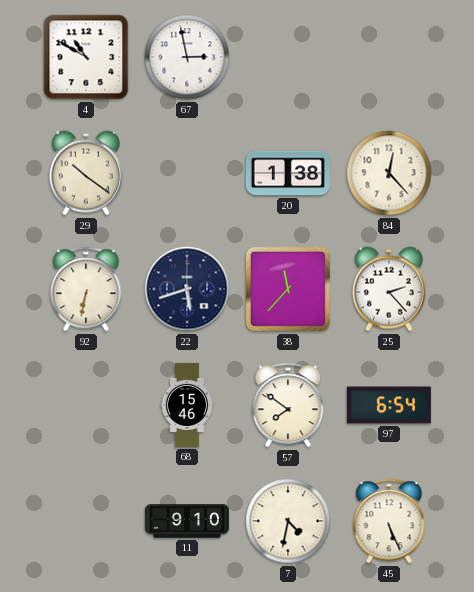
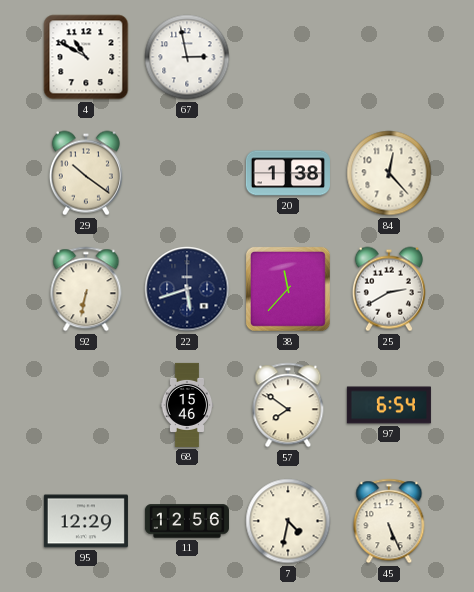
25: 2:23 -> 2:40 (389, 289)
95: none -> 12:29 (86, 521)
11: 9:10 -> 12:56 (187, 521)
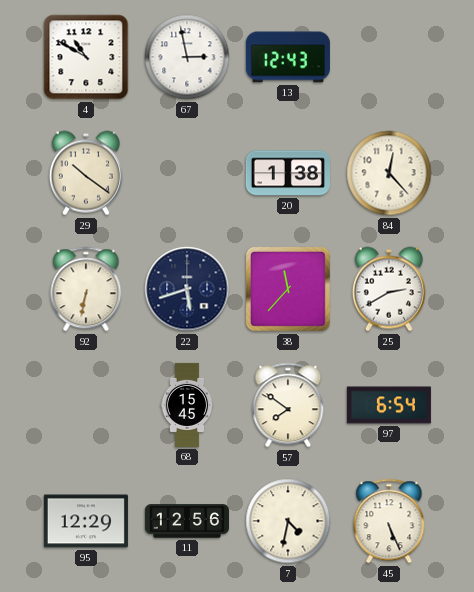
13: none -> 12:43 (288, 57)
68: 15:46 -> 15:45 (187, 405)
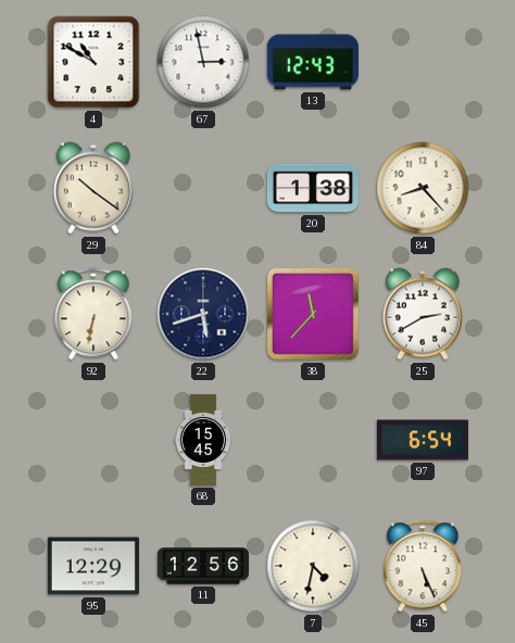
84: 12:23 -> 8:23 (423, 188)
57: 7:51 -> none (288, 405)
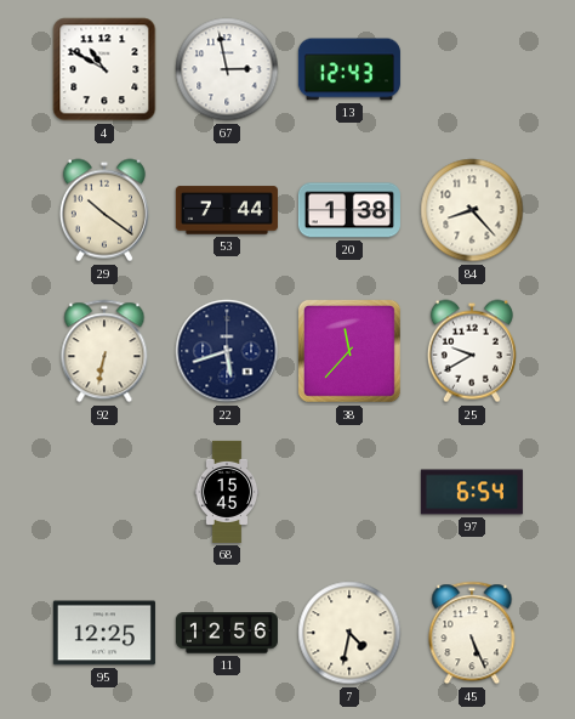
53: none -> 7:44 (227, 210)
25: 2:40 -> 9:40 (472, 351)
95: 12:29 -> 12:25 (104, 633)
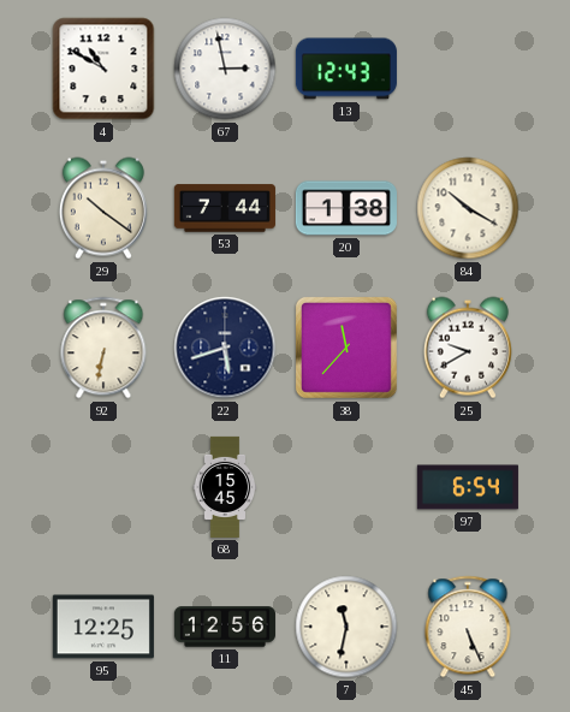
84: 8:23 -> 10:20 (468, 208)
7: 4:32 -> 11:32 (346, 627)
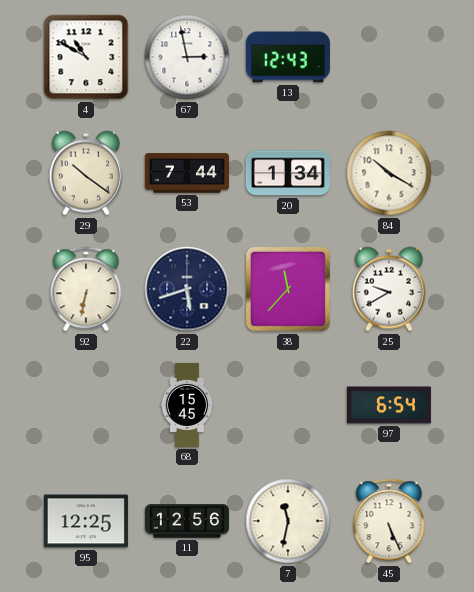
20: 1:38 -> 1:34 (288, 173)
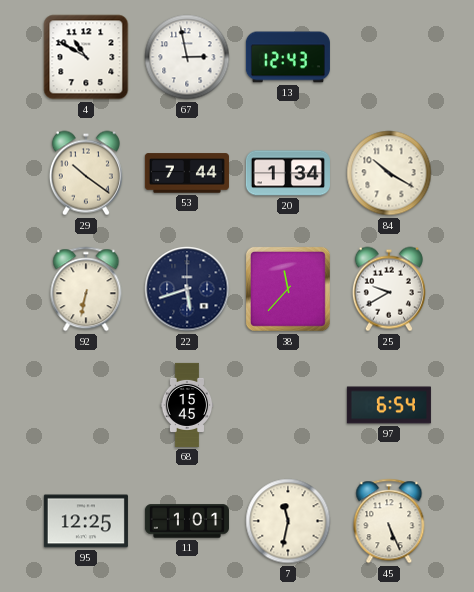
11: 12:56 -> 1:01 (187, 521)
